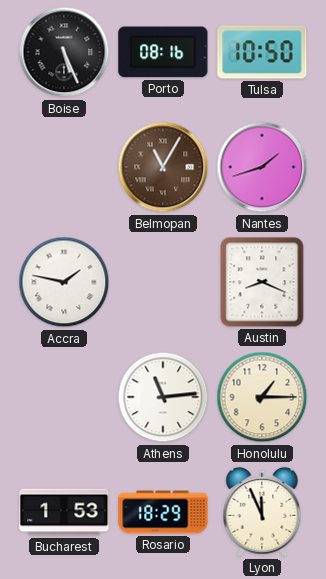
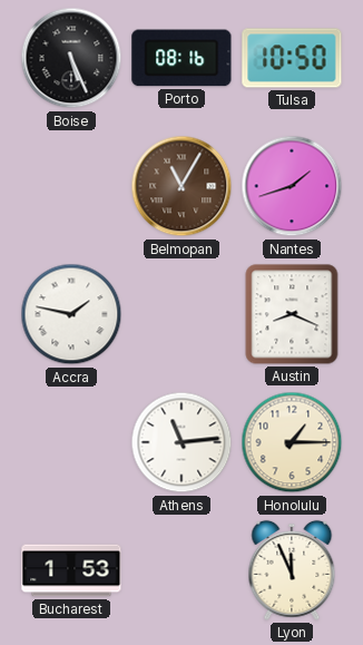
Rosario: 18:29 -> none (163, 512)
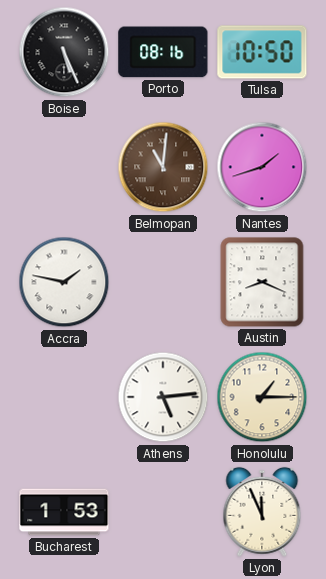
Belmopan: 11:05 -> 11:01 (163, 167)
Athens: 11:14 -> 5:14 (163, 397)
